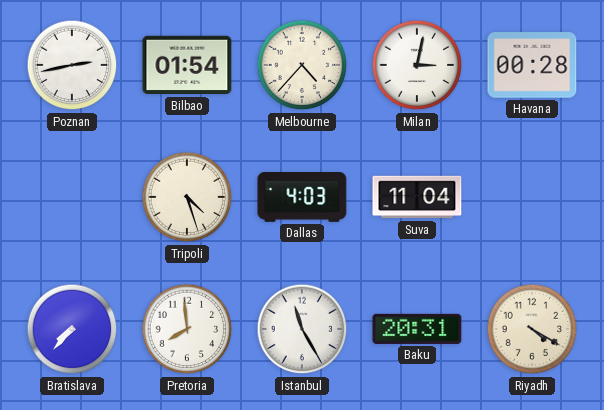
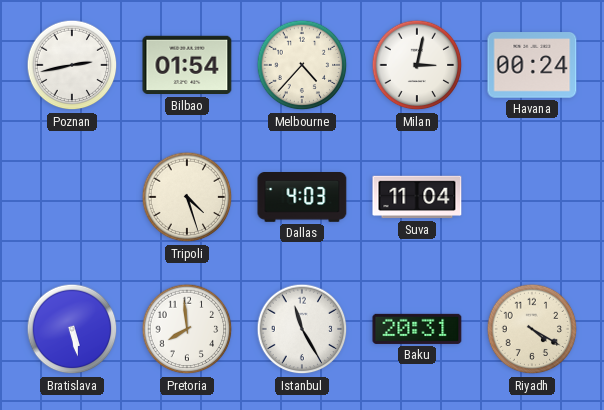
Havana: 00:28 -> 00:24 (532, 65)
Bratislava: 7:37 -> 5:28 (72, 329)
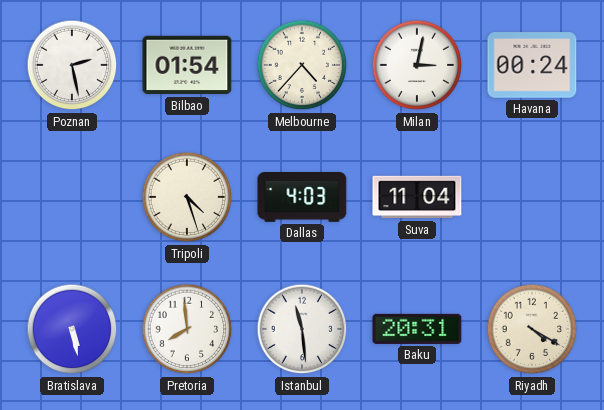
Poznan: 2:43 -> 2:28 (72, 65)
Istanbul: 11:25 -> 11:29 (302, 329)
